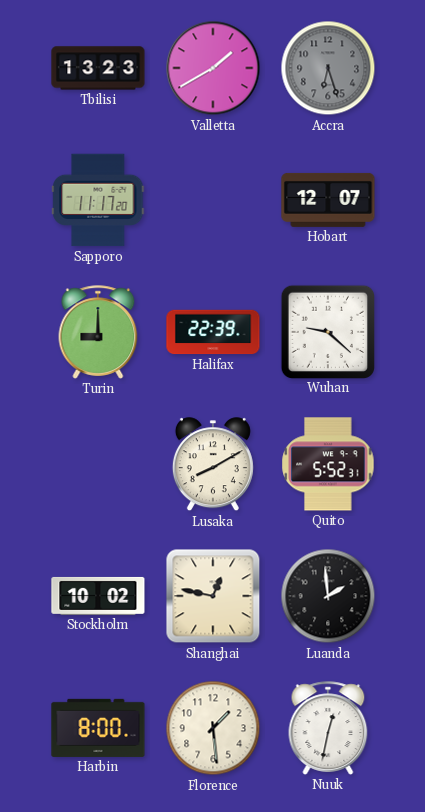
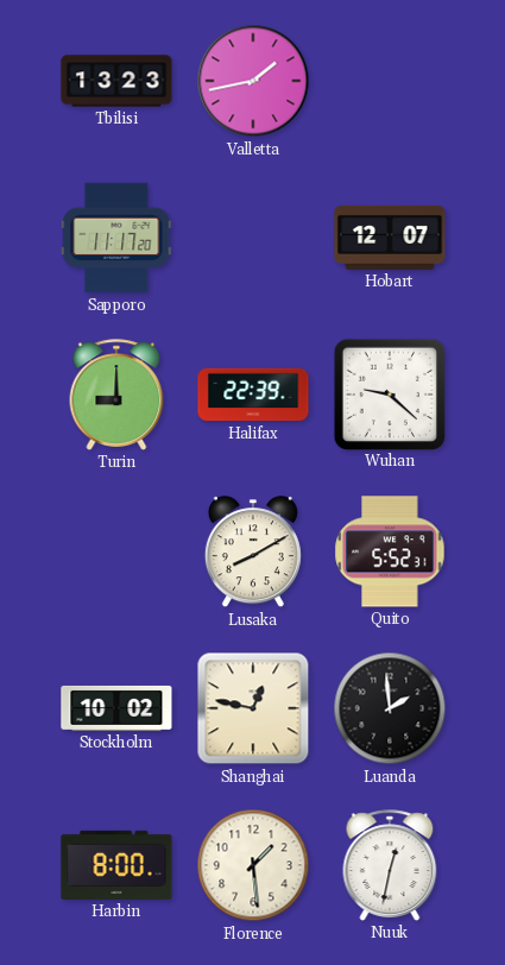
Valletta: 1:40 -> 1:43 (253, 81)
Accra: 6:27 -> none (328, 68)
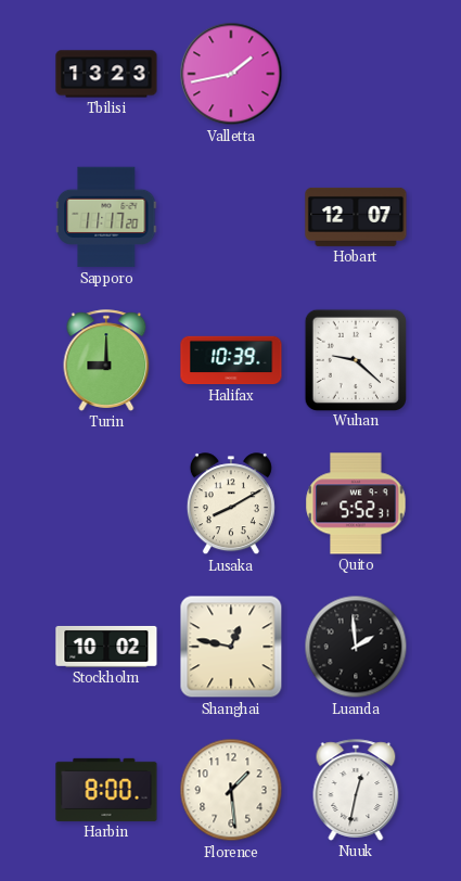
Halifax: 22:39 -> 10:39 (231, 360)
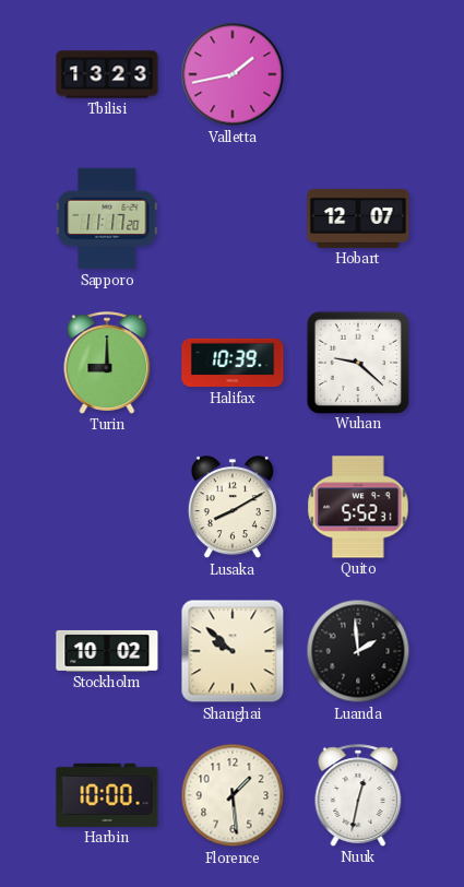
Shanghai: 12:47 -> 9:52 (233, 651)
Harbin: 8:00 -> 10:00 (107, 795)
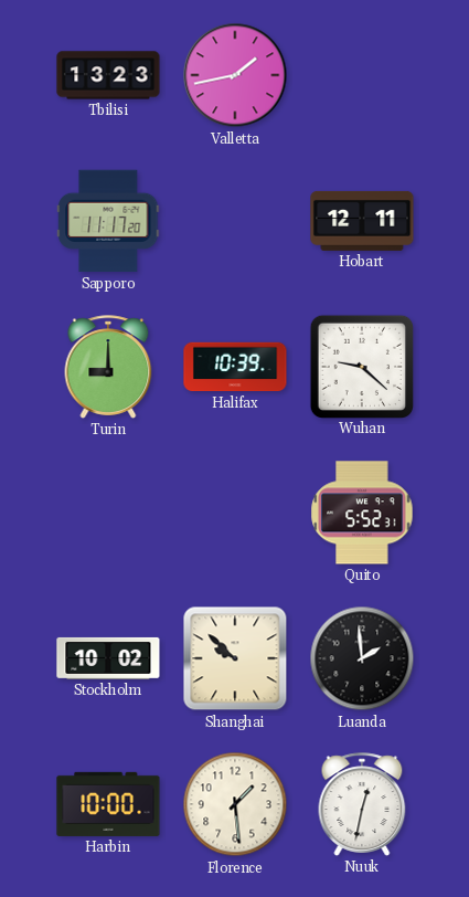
Hobart: 12:07 -> 12:11 (362, 221)
Lusaka: 8:10 -> none (233, 508)
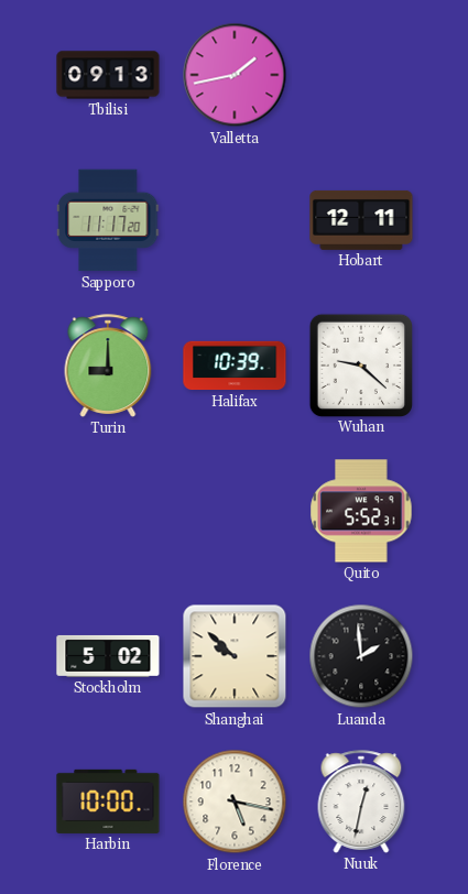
Tbilisi: 13:23 -> 09:13 (108, 75)
Stockholm: 10:02 -> 5:02 (108, 656)
Florence: 1:29 -> 5:17 (235, 802)
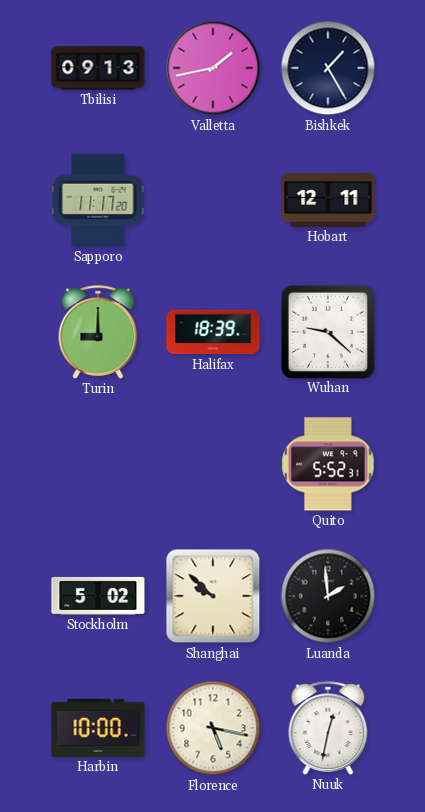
Bishkek: none -> 1:25 (328, 68)
Halifax: 10:39 -> 18:39 (213, 332)
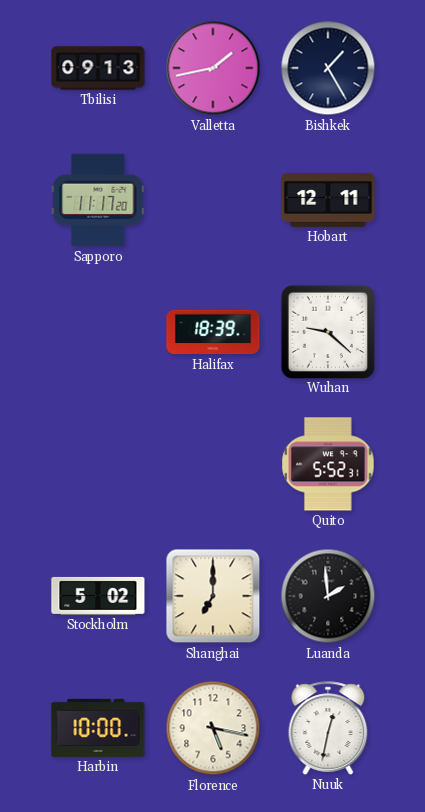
Turin: 9:00 -> none (98, 332)
Shanghai: 9:52 -> 7:00 (213, 596)
